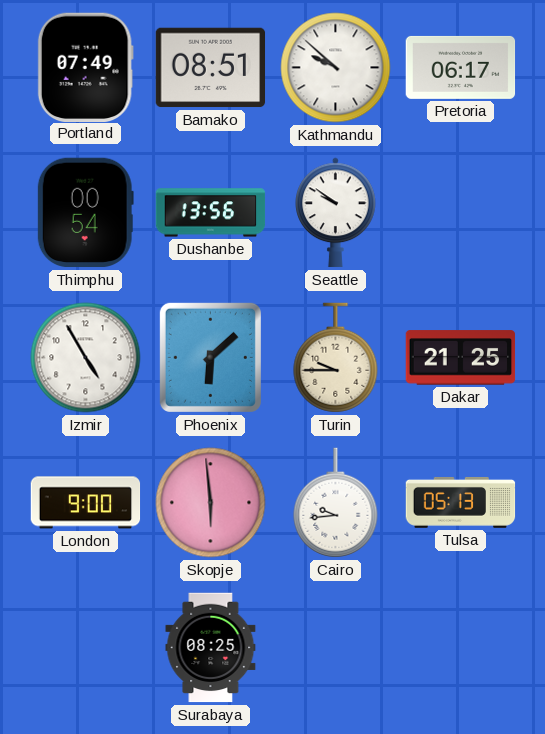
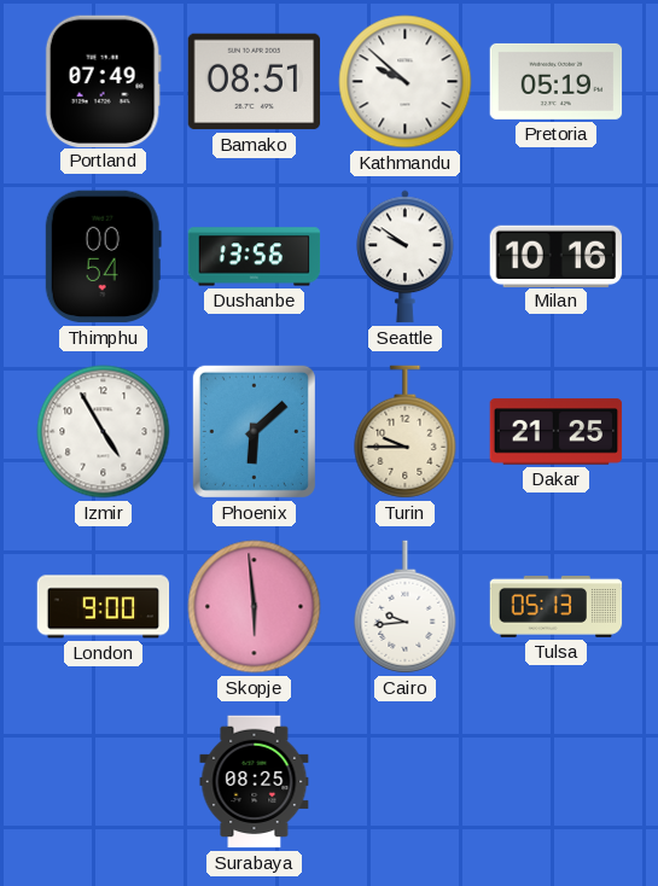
Pretoria: 06:17 -> 05:19 (557, 81)
Milan: none -> 10:16 (555, 256)
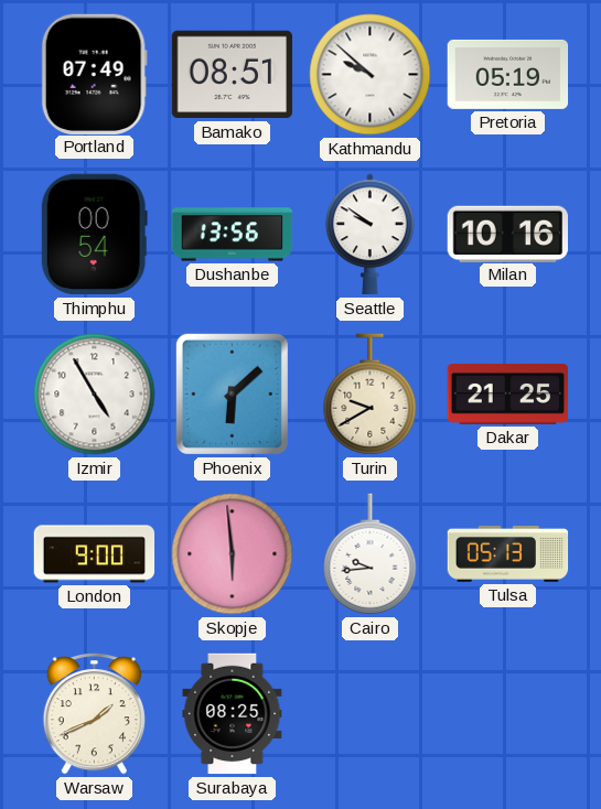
Turin: 9:45 -> 9:40 (371, 395)
Warsaw: none -> 1:41 (94, 714)
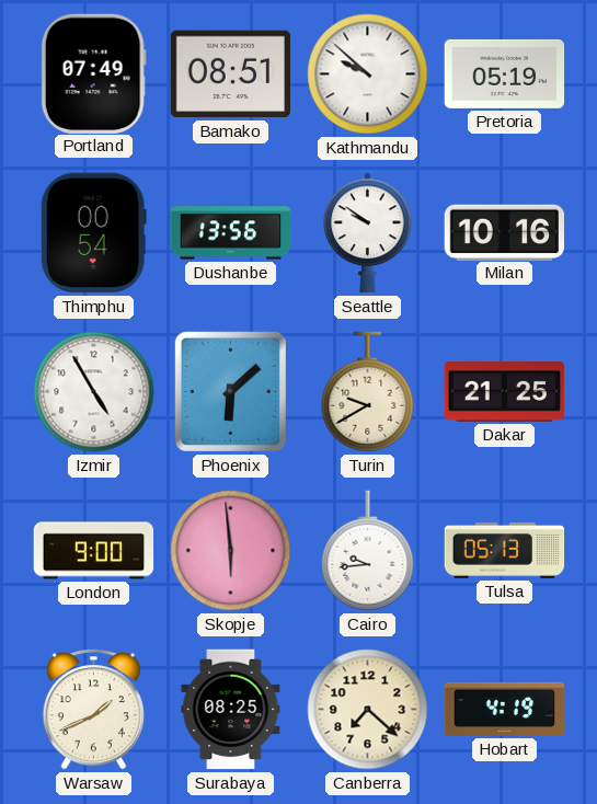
Canberra: none -> 7:22 (368, 710)
Hobart: none -> 4:19 (505, 709)
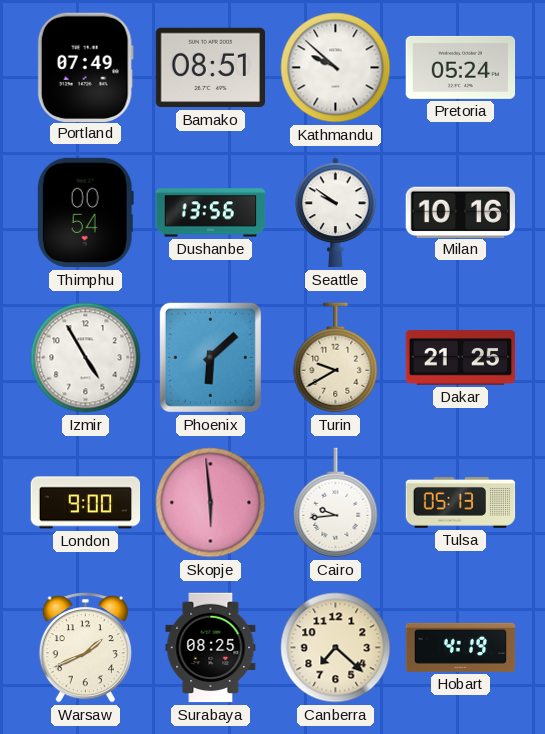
Pretoria: 05:19 -> 05:24 (461, 67)
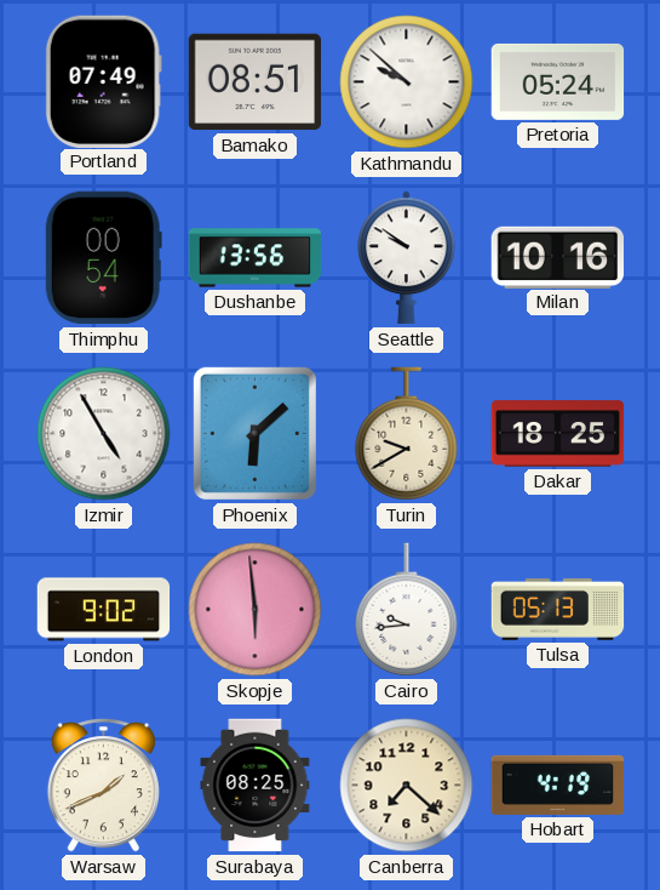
Dakar: 21:25 -> 18:25 (558, 434)
London: 9:00 -> 9:02 (104, 610)
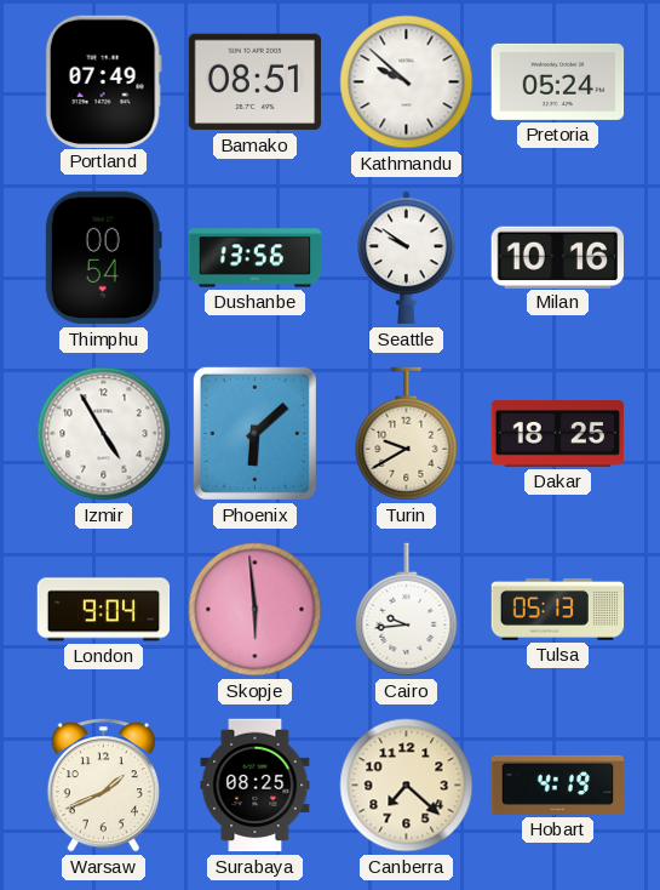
London: 9:02 -> 9:04 (104, 610)
